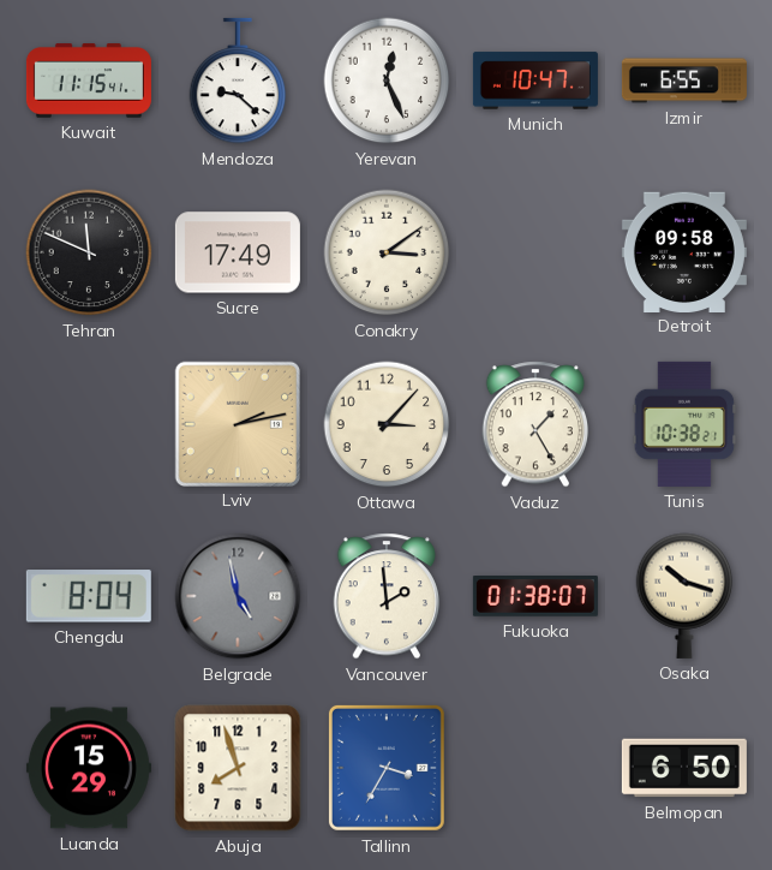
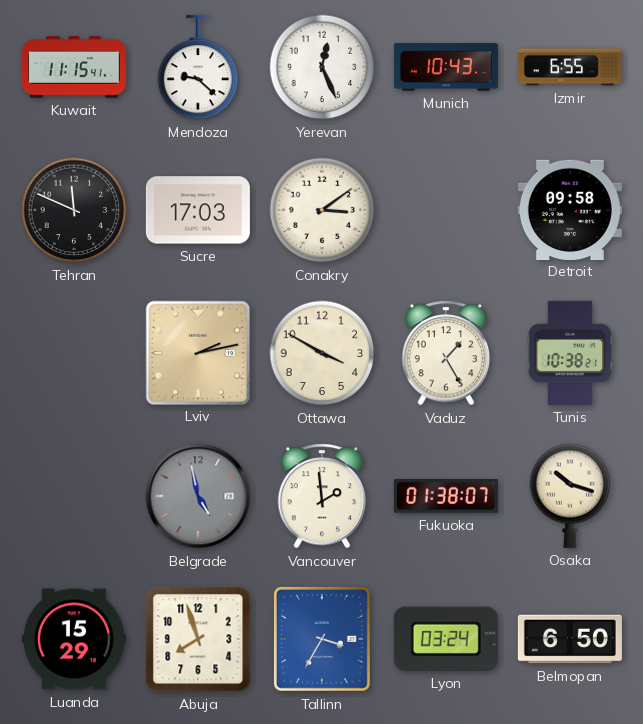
Munich: 10:47 -> 10:43 (446, 67)
Sucre: 17:49 -> 17:03 (198, 210)
Ottawa: 3:07 -> 3:50 (322, 353)
Chengdu: 8:04 -> none (89, 596)
Lyon: none -> 03:24 (446, 639)
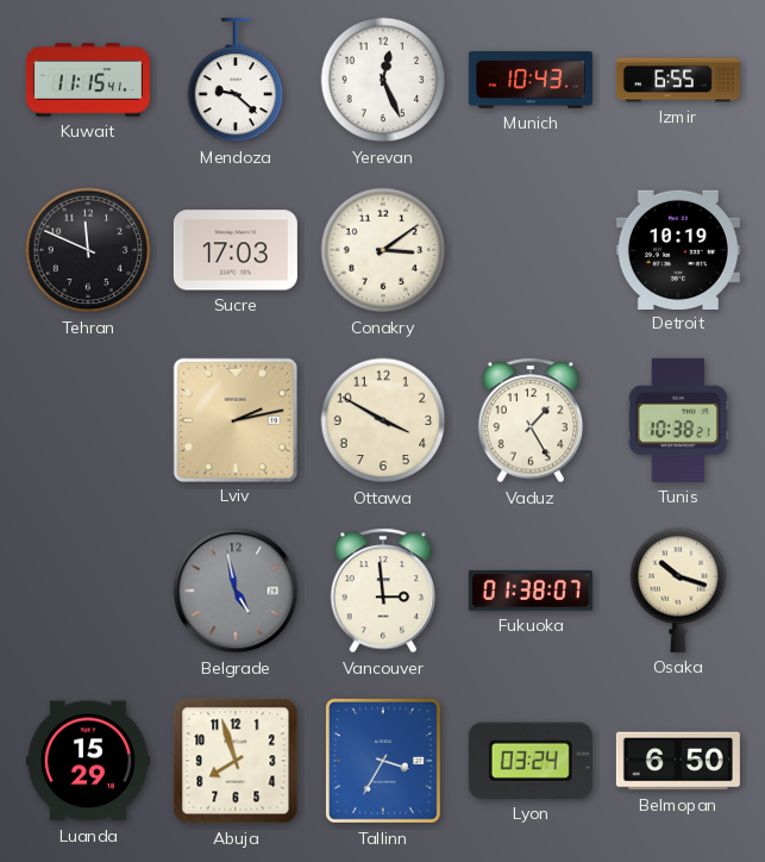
Detroit: 09:58 -> 10:19 (678, 249)
Vancouver: 1:59 -> 2:59 (383, 591)
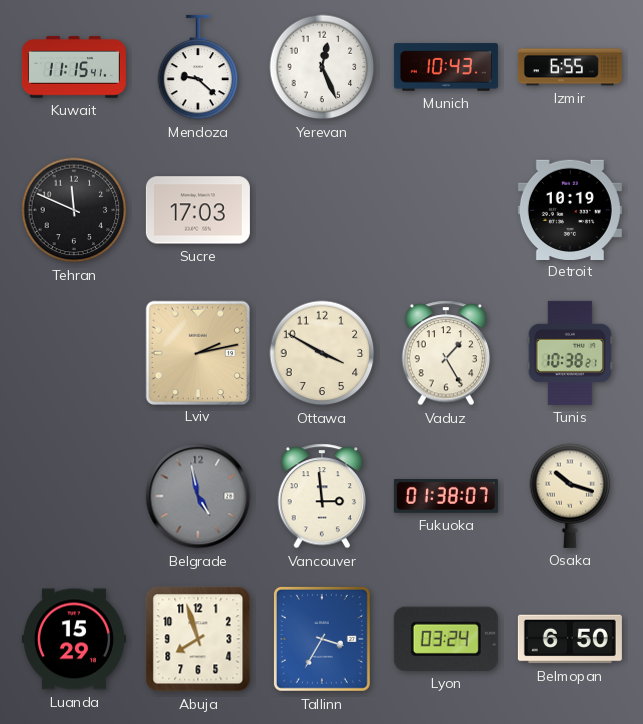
Conakry: 3:09 -> none (383, 250)
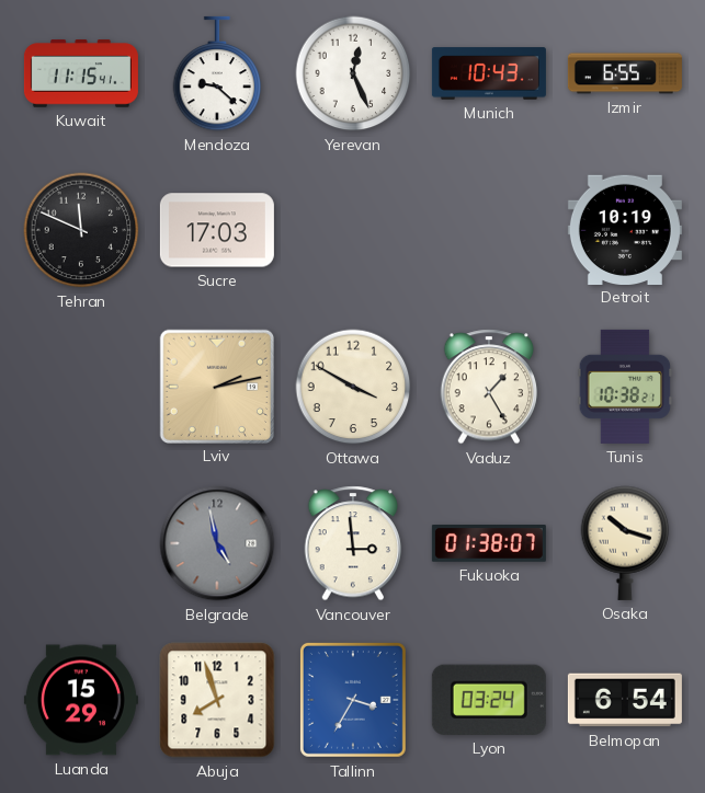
Belmopan: 6:50 -> 6:54 (625, 700)
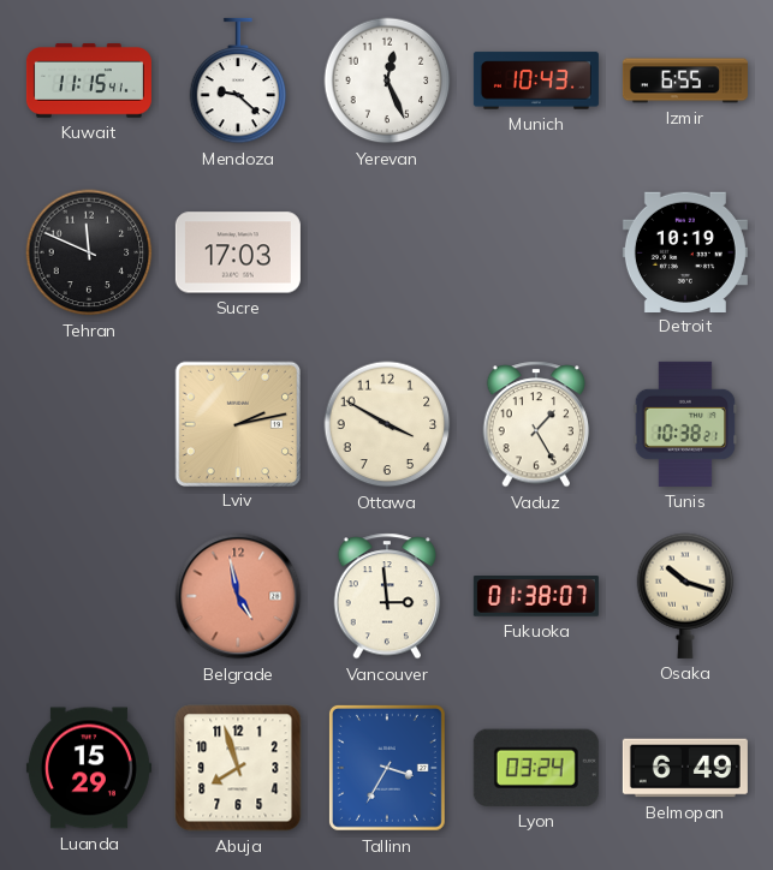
Belgrade dial: grey -> salmon (238, 596)
Belmopan: 6:54 -> 6:49 (685, 768)
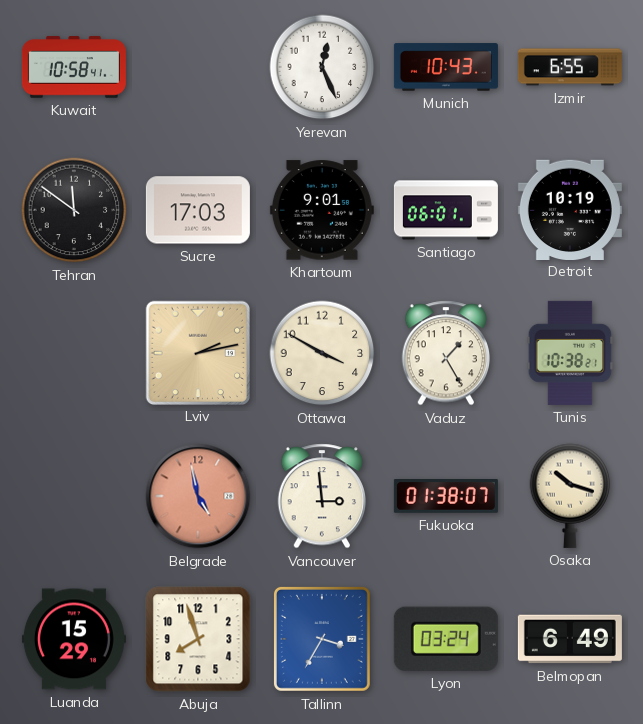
Kuwait: 11:15 -> 10:58 (74, 67)
Mendoza: 9:22 -> none (238, 81)
Tehran: 11:49 -> 11:51 (74, 210)
Khartoum: none -> 9:01 (322, 210)
Santiago: none -> 06:01 (446, 210)
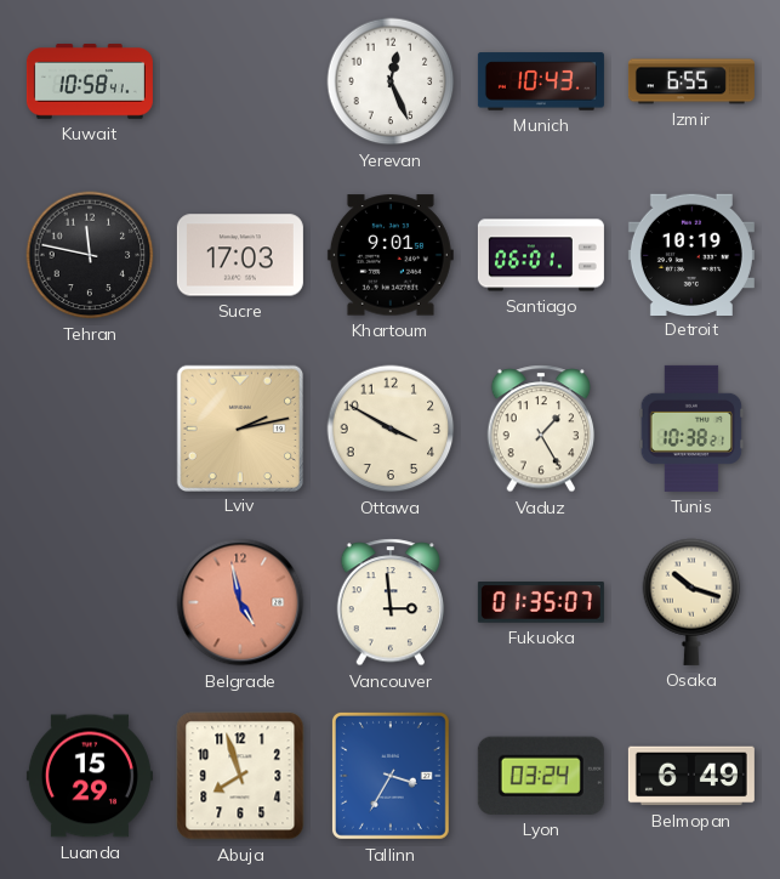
Tehran: 11:51 -> 11:47 (90, 255)
Fukuoka: 01:38 -> 01:35 (541, 603)
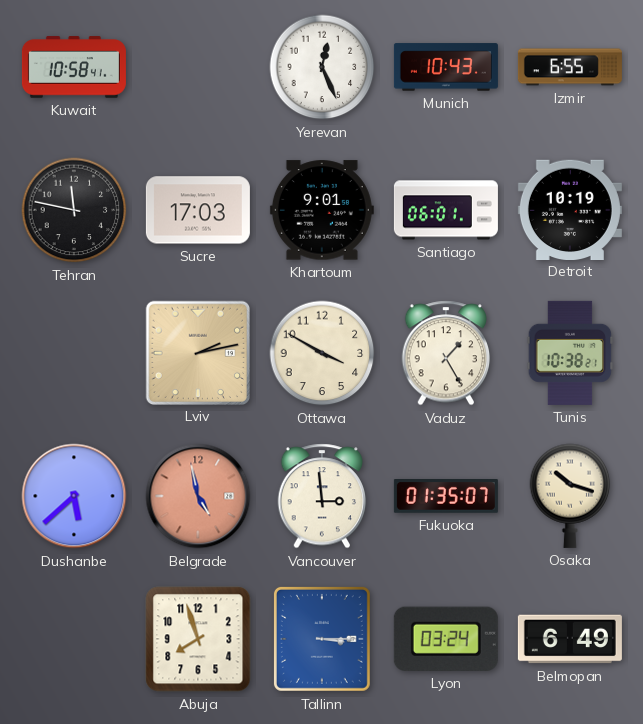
Dushanbe: none -> 5:38 (74, 496)
Luanda: 15:29 -> none (90, 776)
Tallinn: 3:35 -> 3:15 (322, 639)
